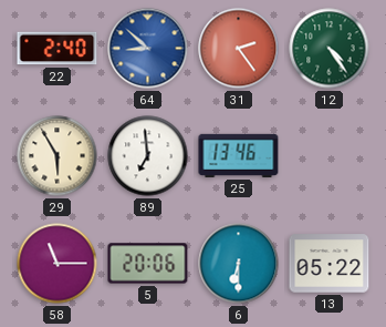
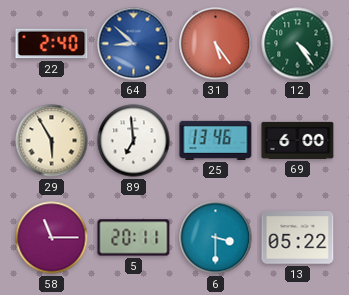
31: 2:24 -> 5:24 (216, 44)
69: none -> 6:00 (298, 140)
5: 20:06 -> 20:11 (134, 238)
6: 6:30 -> 3:30 (216, 238)
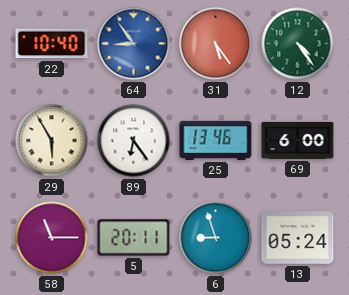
22: 2:40 -> 10:40 (52, 44)
64: 8:52 -> 8:54 (134, 44)
89: 6:59 -> 6:24 (134, 141)
6: 3:30 -> 8:57 (216, 238)
13: 05:22 -> 05:24 (298, 238)
